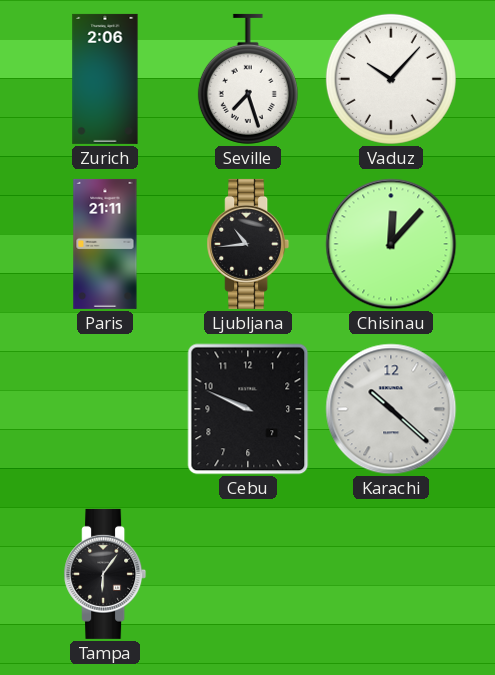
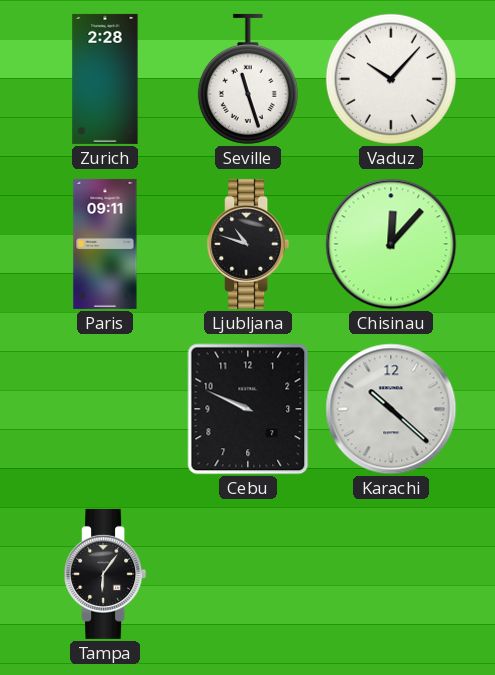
Zurich: 2:06 -> 2:28 (105, 79)
Seville: 7:27 -> 11:27 (248, 79)
Paris: 21:11 -> 09:11 (105, 244)
Ljubljana: 10:44 -> 10:48 (248, 244)
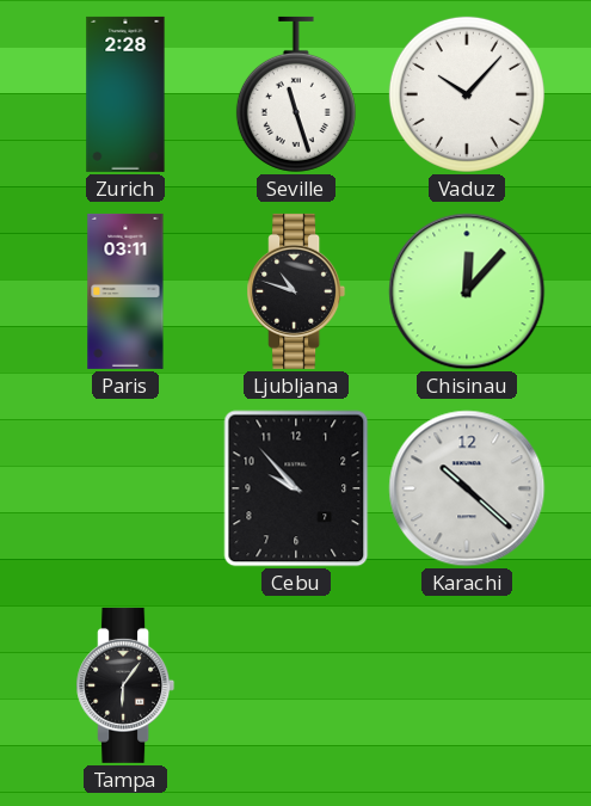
Paris: 09:11 -> 03:11 (125, 291)
Cebu: 9:49 -> 9:53 (296, 488)
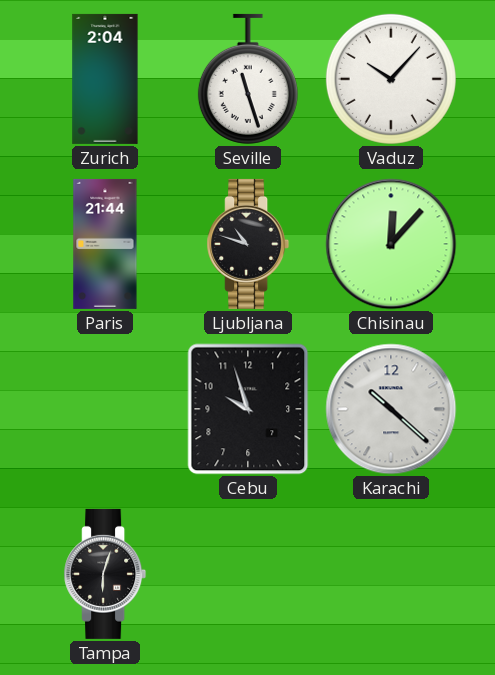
Zurich: 2:28 -> 2:04 (105, 79)
Paris: 03:11 -> 21:44 (105, 244)
Cebu: 9:53 -> 9:57 (248, 409)
Tampa: 6:06 -> 6:03 (105, 574)
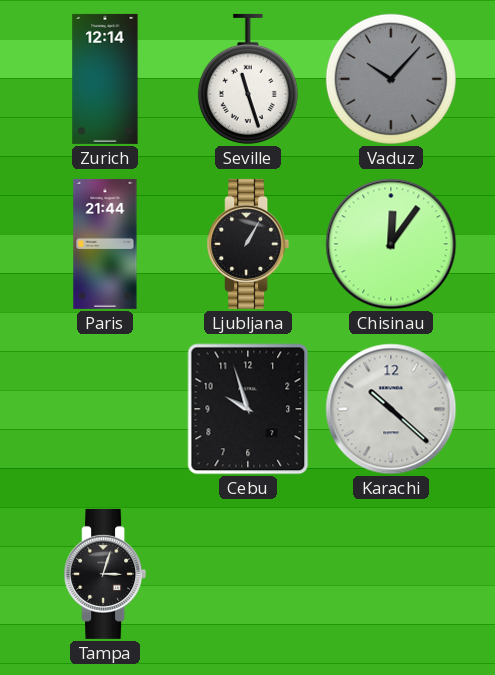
Zurich: 2:04 -> 12:14 (105, 79)
Vaduz dial: white -> grey (391, 79)
Ljubljana: 10:48 -> 1:05 (248, 244)
Chisinau: 12:07 -> 12:06 (391, 244)
Tampa: 6:03 -> 3:03 (105, 574)
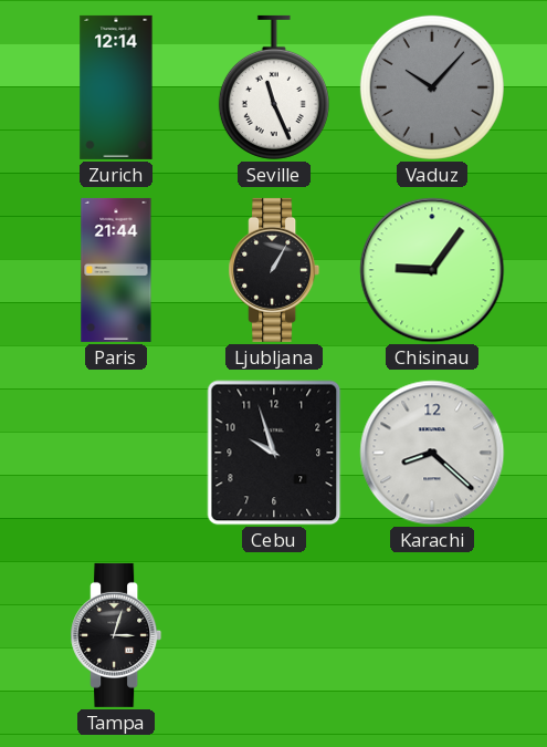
Seville: 11:27 -> 11:26 (274, 87)
Chisinau: 12:06 -> 9:06 (432, 270)
Karachi: 10:22 -> 8:22 (432, 453)
